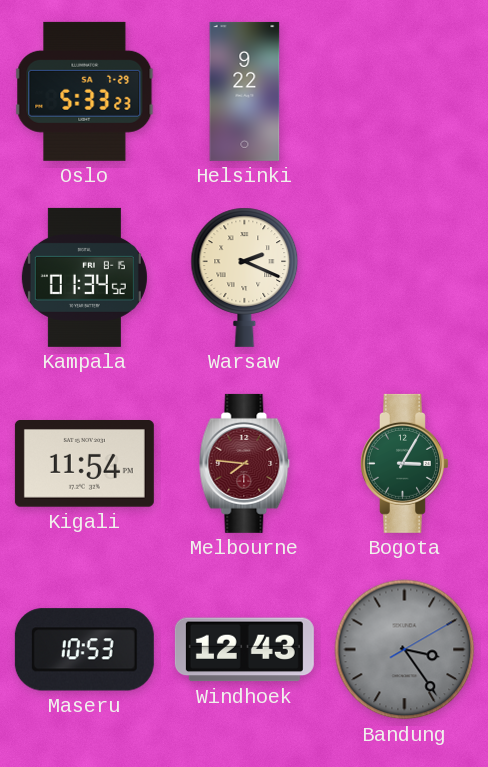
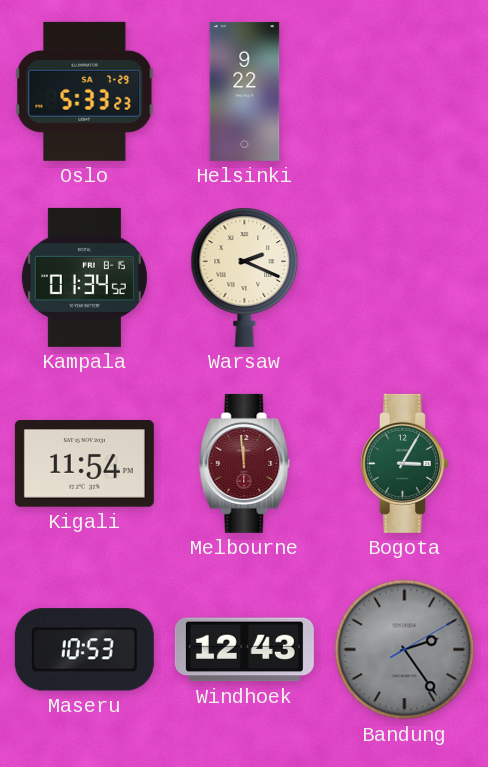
Melbourne: 7:46 -> 11:59 (245, 463)
Bandung: 3:24 -> 2:24 (405, 650)
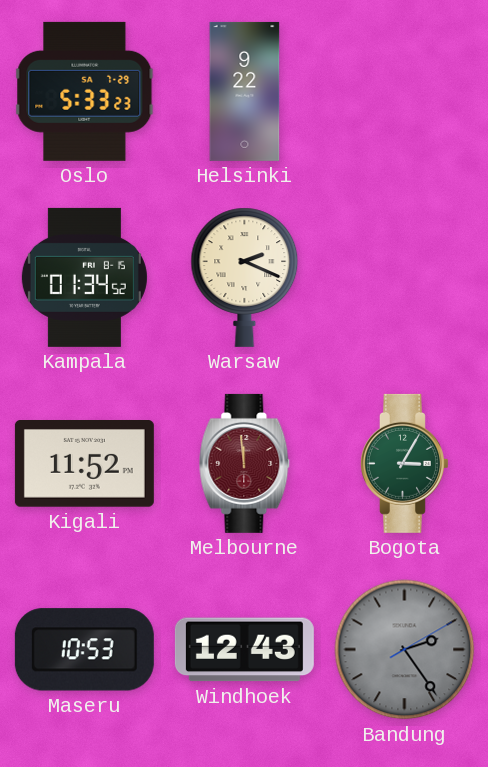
Kigali: 11:54 -> 11:52 (84, 464)
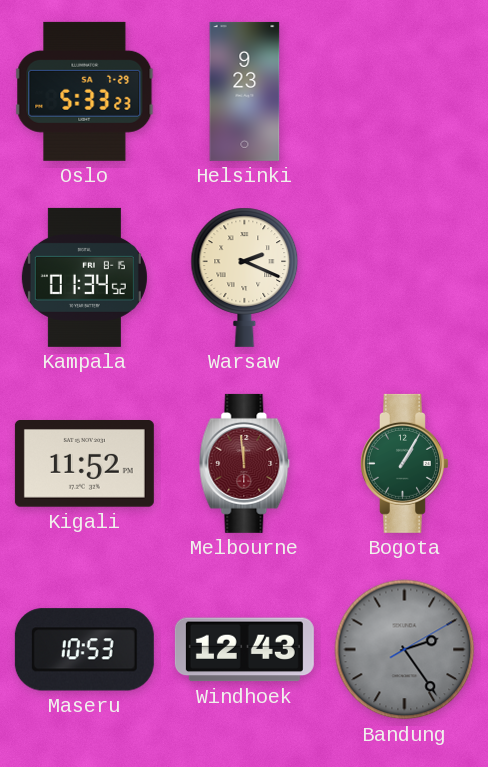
Helsinki: 9:22 -> 9:23 (245, 91)
Bogota: 3:05 -> 1:05 (405, 463)
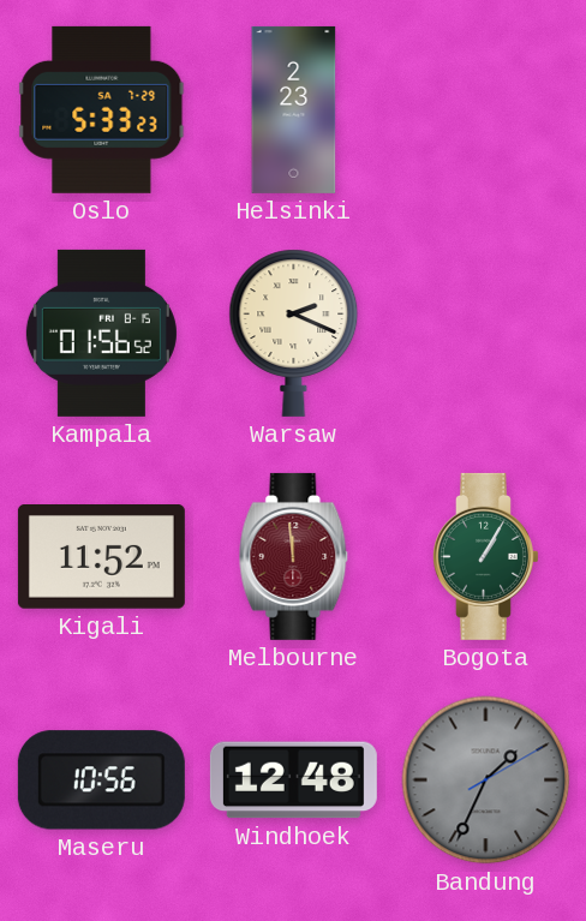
Helsinki: 9:23 -> 2:23 (294, 109)
Kampala: 01:34 -> 01:56 (101, 333)
Maseru: 10:53 -> 10:56 (101, 781)
Windhoek: 12:43 -> 12:48 (293, 781)
Bandung: 2:24 -> 1:34 (486, 781)
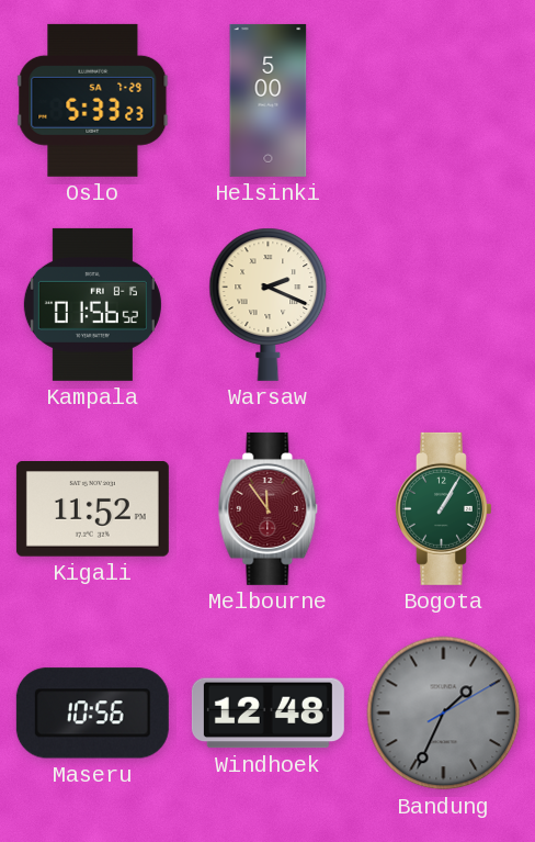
Helsinki: 2:23 -> 5:00 (269, 100)
Melbourne: 11:59 -> 11:54 (269, 508)
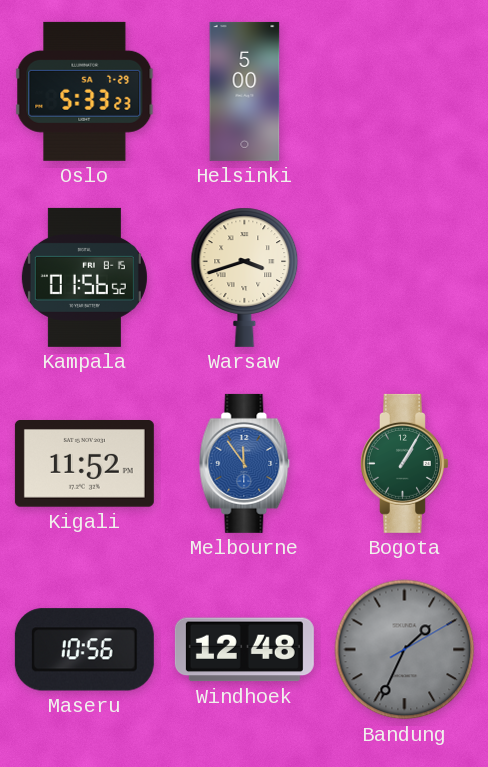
Warsaw: 2:19 -> 3:42 (245, 277)
Melbourne dial: burgundy -> blue (245, 463)
